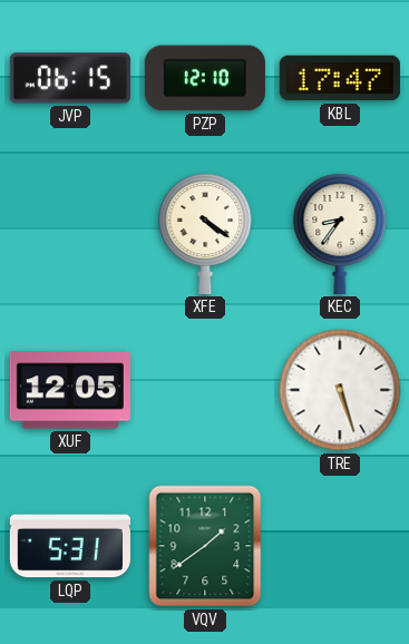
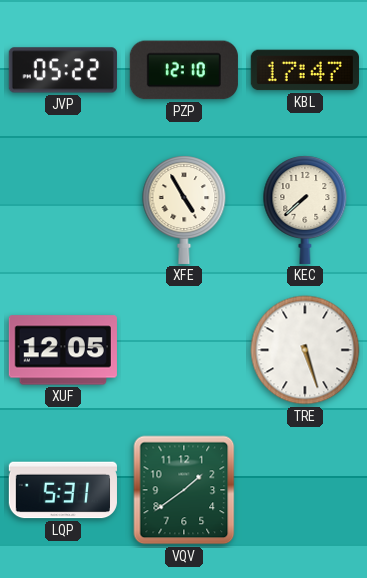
JVP: 06:15 -> 05:22 (63, 70)
XFE: 4:21 -> 4:55 (184, 210)
KEC: 8:36 -> 7:38 (305, 210)
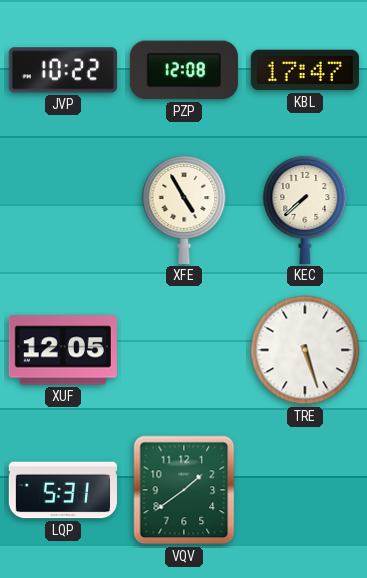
JVP: 05:22 -> 10:22 (63, 70)
PZP: 12:10 -> 12:08 (184, 70)
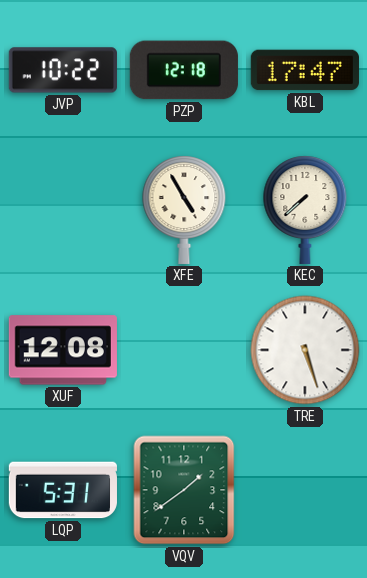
PZP: 12:08 -> 12:18 (184, 70)
XUF: 12:05 -> 12:08 (63, 350)
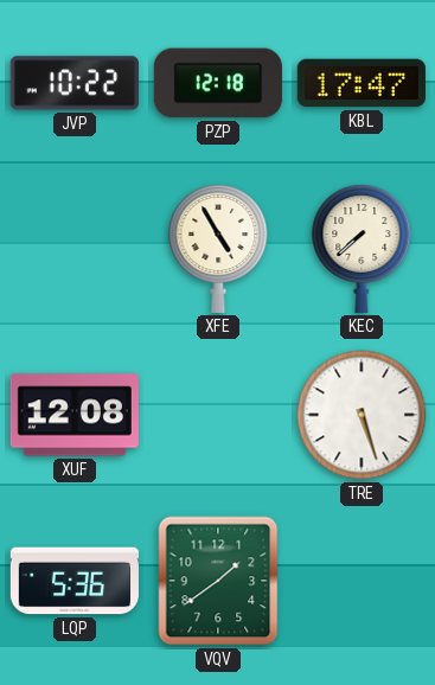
LQP: 5:31 -> 5:36 (75, 581)
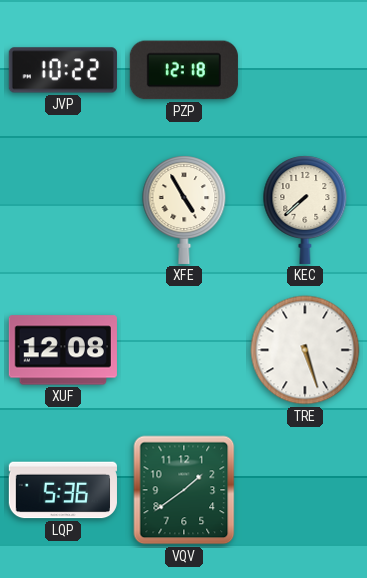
KBL: 17:47 -> none (362, 83)
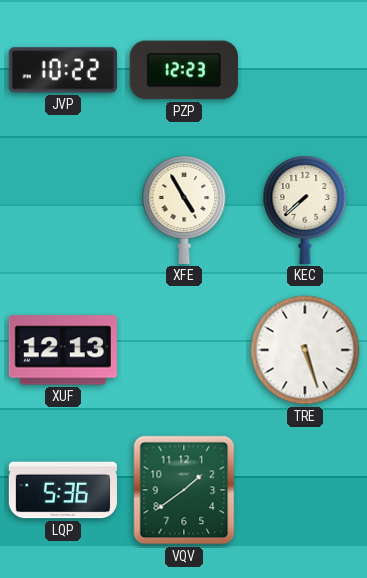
PZP: 12:18 -> 12:23 (184, 70)
XUF: 12:08 -> 12:13 (63, 350)
